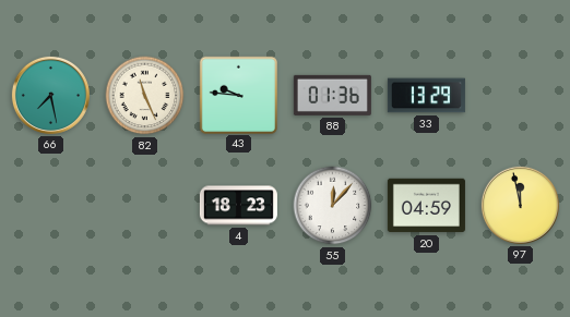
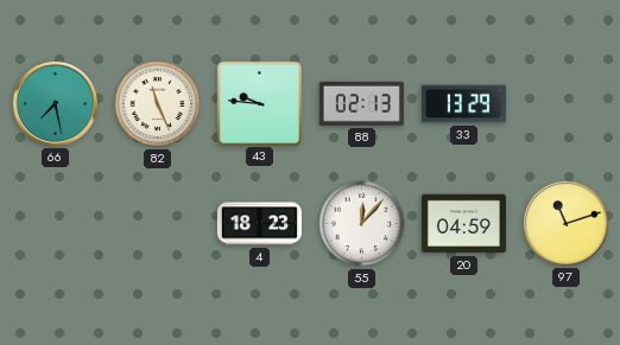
88: 01:36 -> 02:13 (361, 103)
97: 11:58 -> 11:12 (565, 223)
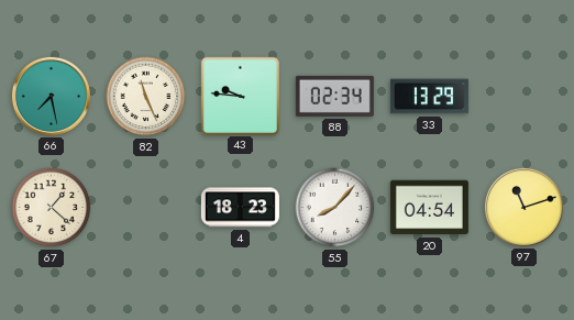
88: 02:13 -> 02:34 (334, 96)
67: none -> 1:22 (52, 208)
55: 12:07 -> 8:07 (335, 208)
20: 04:59 -> 04:54 (429, 208)
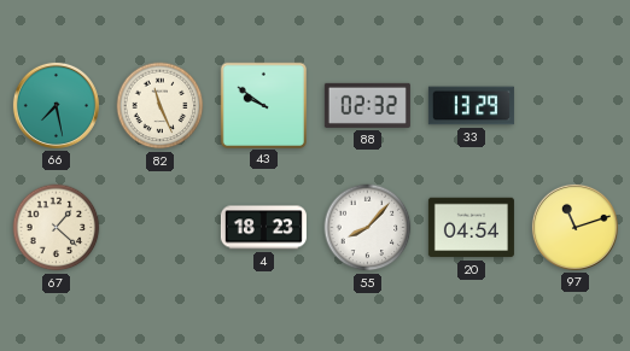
43: 9:46 -> 9:51 (263, 105)
88: 02:34 -> 02:32 (367, 105)
